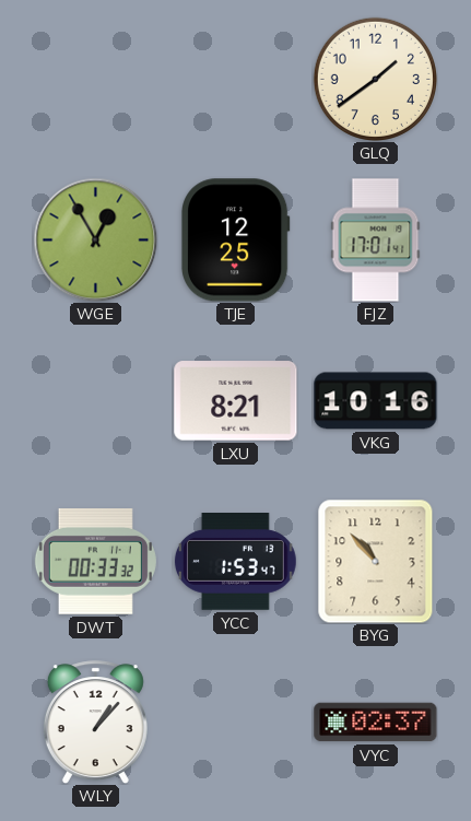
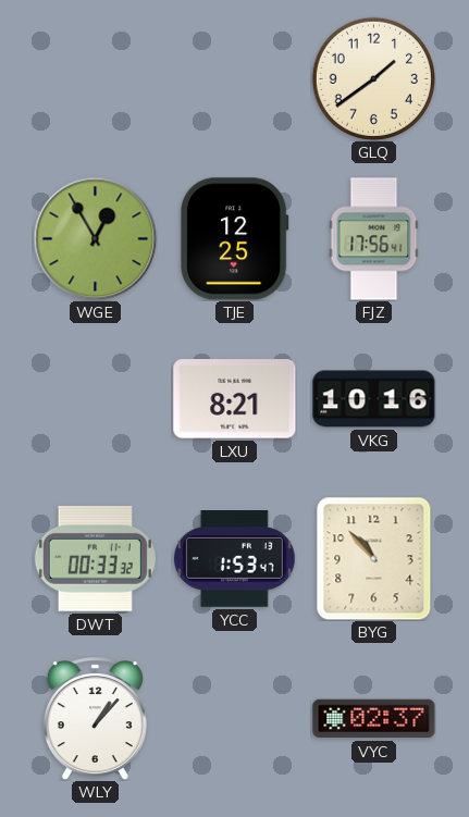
FJZ: 17:01 -> 17:56 (374, 239)
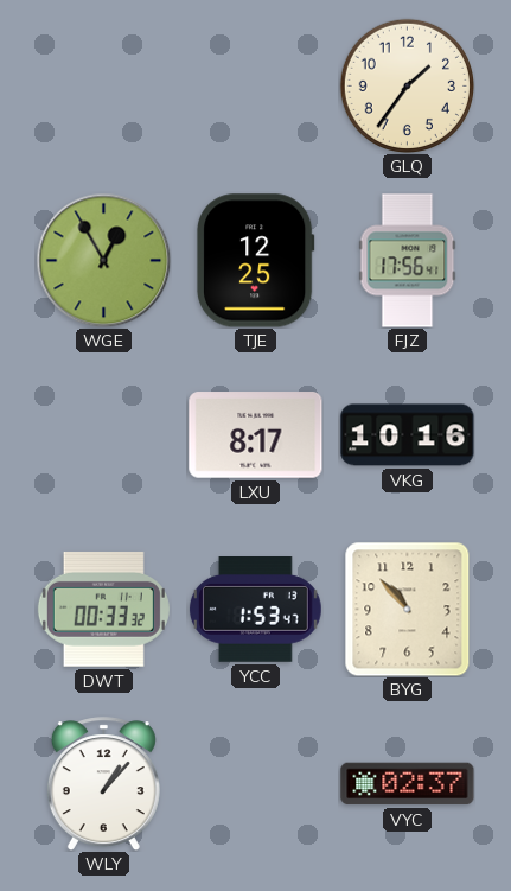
GLQ: 1:39 -> 1:36 (407, 85)
LXU: 8:21 -> 8:17 (256, 435)
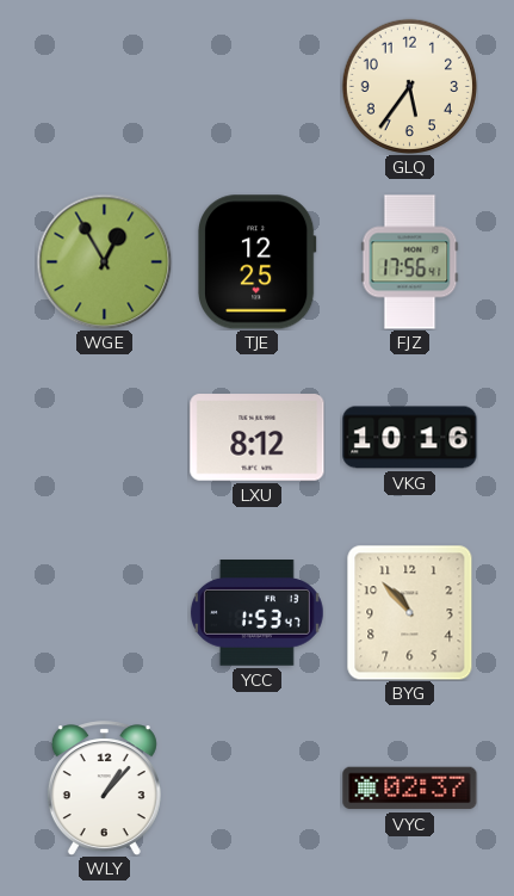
GLQ: 1:36 -> 5:36 (409, 86)
LXU: 8:17 -> 8:12 (258, 438)
DWT: 00:33 -> none (103, 610)
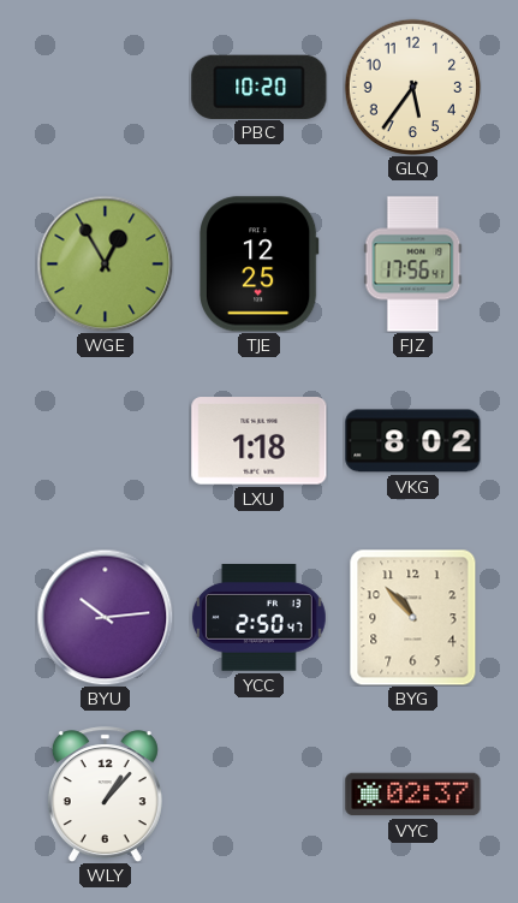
PBC: none -> 10:20 (260, 87)
LXU: 8:12 -> 1:18 (260, 441)
VKG: 10:16 -> 8:02 (413, 441)
BYU: none -> 10:14 (105, 617)
YCC: 1:53 -> 2:50 (258, 618)
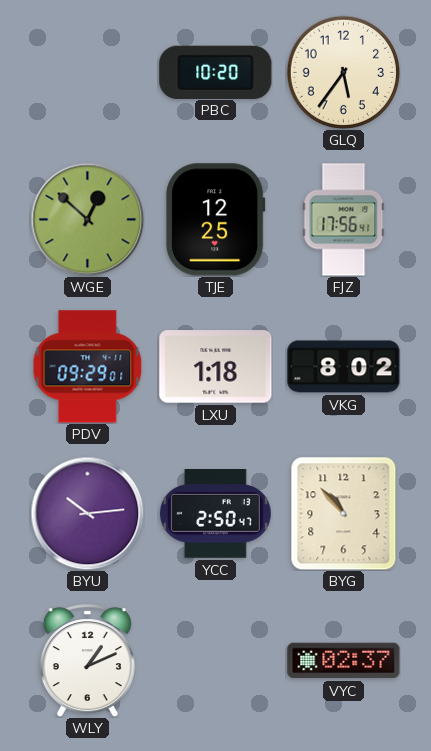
WGE: 12:55 -> 12:52 (87, 219)
PDV: none -> 09:29 (88, 367)
WLY: 1:07 -> 1:11 (87, 661)
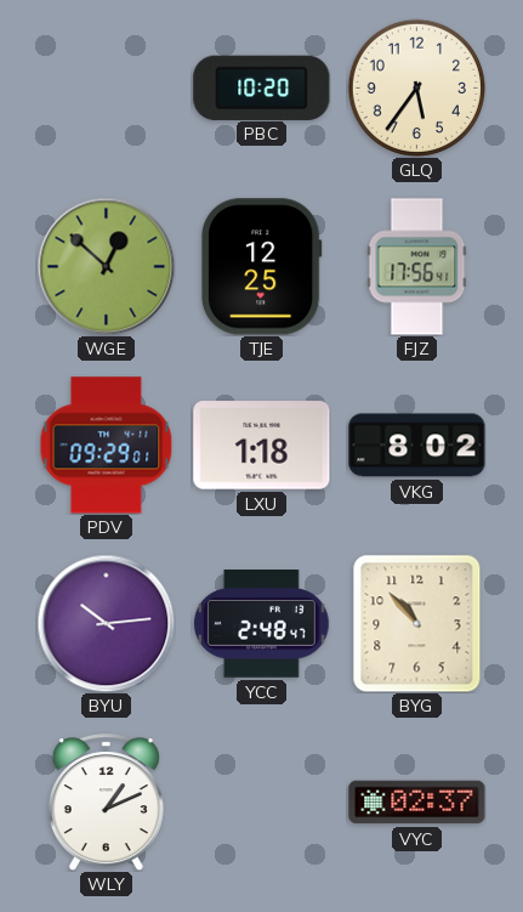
YCC: 2:50 -> 2:48 (261, 624)
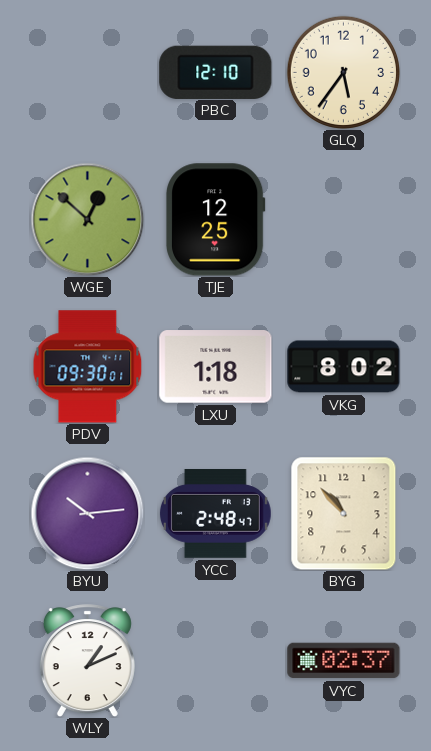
PBC: 10:20 -> 12:10 (216, 72)
FJZ: 17:56 -> none (417, 267)
PDV: 09:29 -> 09:30 (88, 367)
